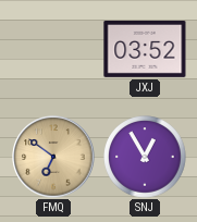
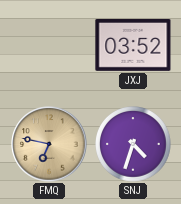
FMQ: 6:51 -> 6:47 (49, 144)
SNJ: 12:55 -> 4:33 (134, 145)
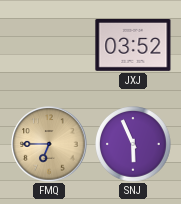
FMQ: 6:47 -> 6:45 (49, 144)
SNJ: 4:33 -> 5:56 (134, 145)
